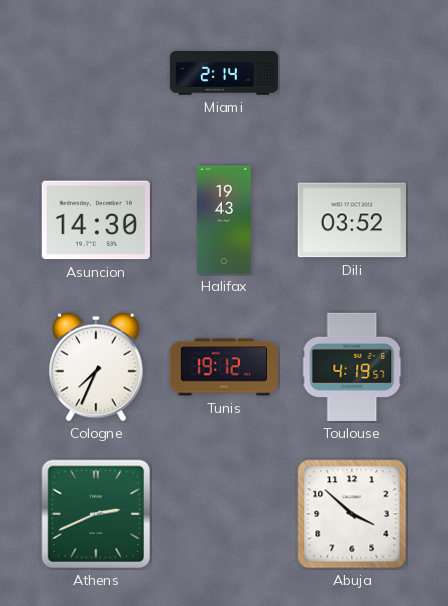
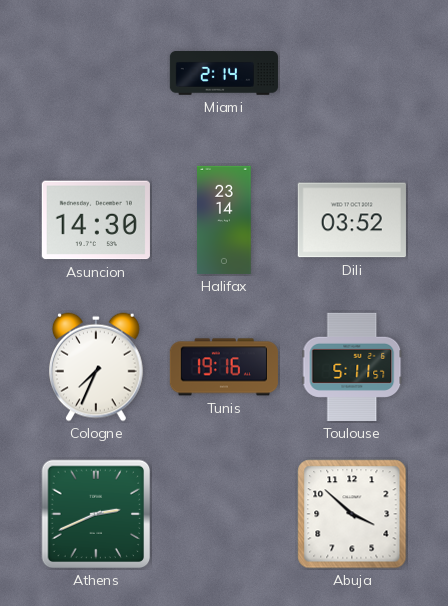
Halifax: 19:43 -> 23:14 (225, 220)
Tunis: 19:12 -> 19:16 (224, 367)
Toulouse: 4:19 -> 5:11 (352, 367)
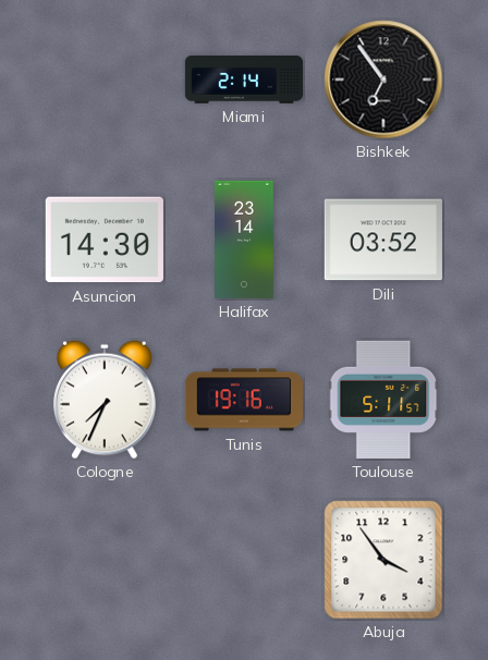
Bishkek: none -> 6:54 (383, 80)
Athens: 2:41 -> none (96, 514)
Abuja: 3:52 -> 3:54 (383, 560)
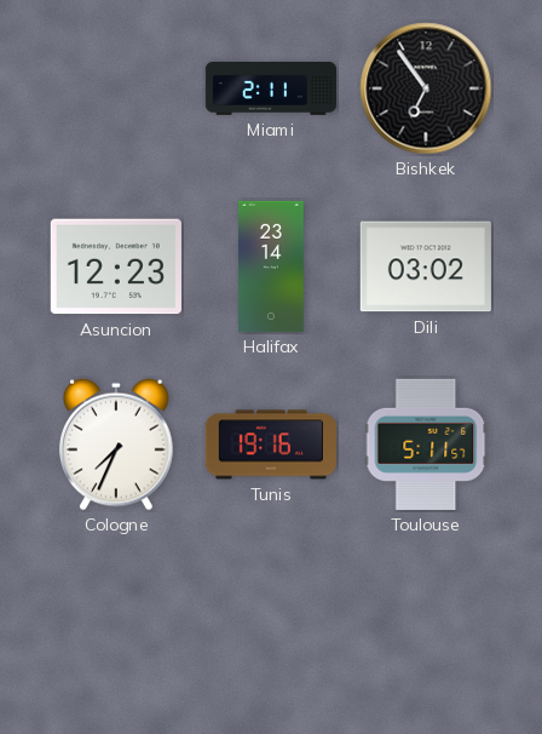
Miami: 2:14 -> 2:11 (271, 90)
Asuncion: 14:30 -> 12:23 (116, 266)
Dili: 03:52 -> 03:02 (426, 266)
Abuja: 3:54 -> none (383, 560)
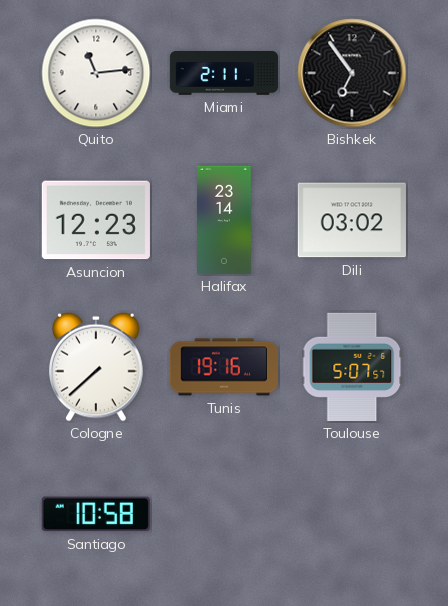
Quito: none -> 11:14 (96, 73)
Cologne: 7:34 -> 7:38 (97, 367)
Toulouse: 5:11 -> 5:07 (352, 367)
Santiago: none -> 10:58 (96, 514)
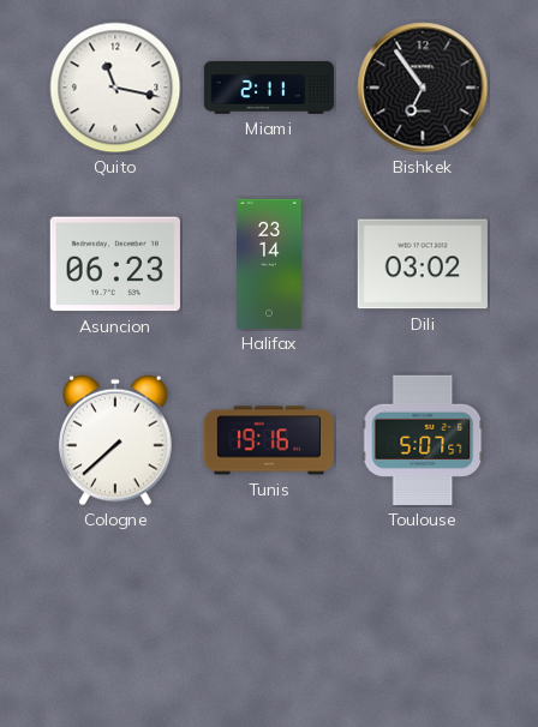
Quito: 11:14 -> 11:17 (115, 88)
Asuncion: 12:23 -> 06:23 (115, 264)
Santiago: 10:58 -> none (96, 514)
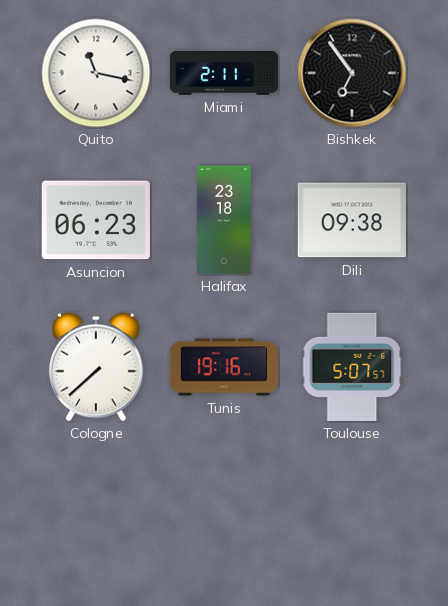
Halifax: 23:14 -> 23:18 (225, 220)
Dili: 03:02 -> 09:38 (352, 220)
